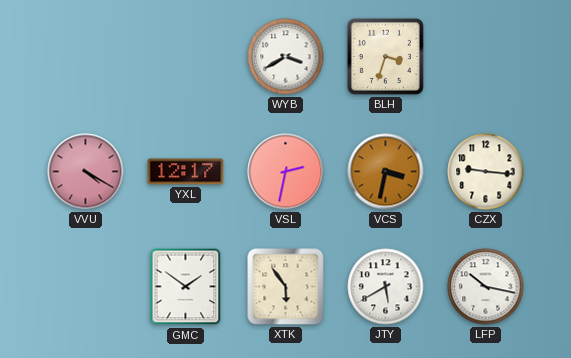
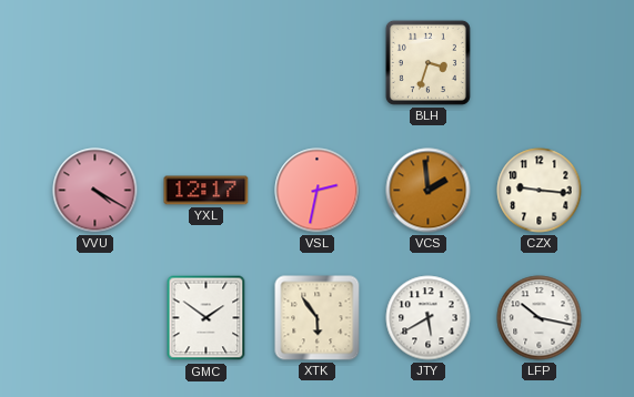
WYB: 3:40 -> none (286, 57)
VCS: 3:32 -> 1:59 (429, 191)
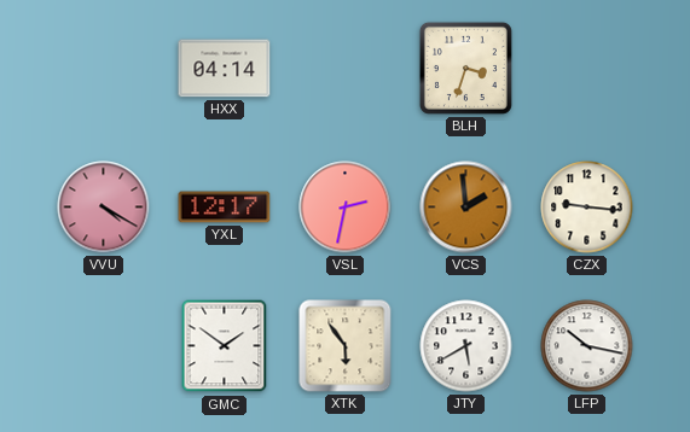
HXX: none -> 04:14 (225, 69)
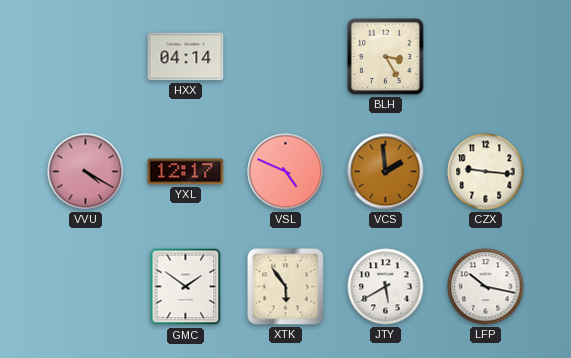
BLH: 3:33 -> 3:25 (385, 56)
VSL: 2:32 -> 4:49 (286, 172)
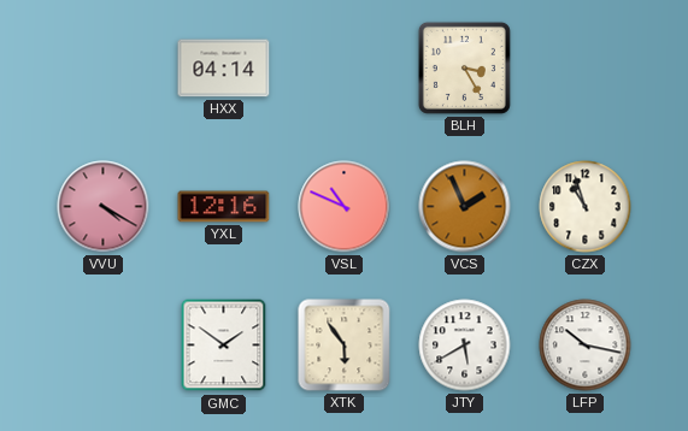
YXL: 12:17 -> 12:16 (224, 207)
VSL: 4:49 -> 10:49 (345, 207)
VCS: 1:59 -> 1:56 (465, 207)
CZX: 9:16 -> 10:57 (586, 207)
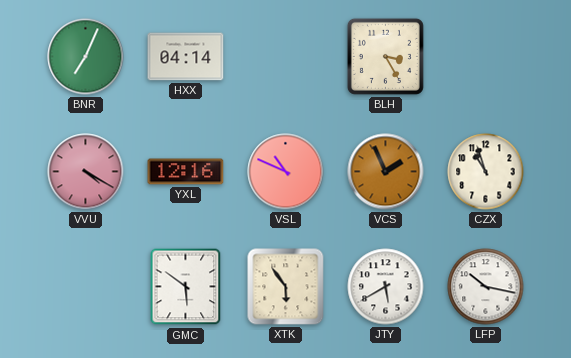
BNR: none -> 7:04 (86, 57)
GMC: 1:51 -> 5:51 (186, 287)
